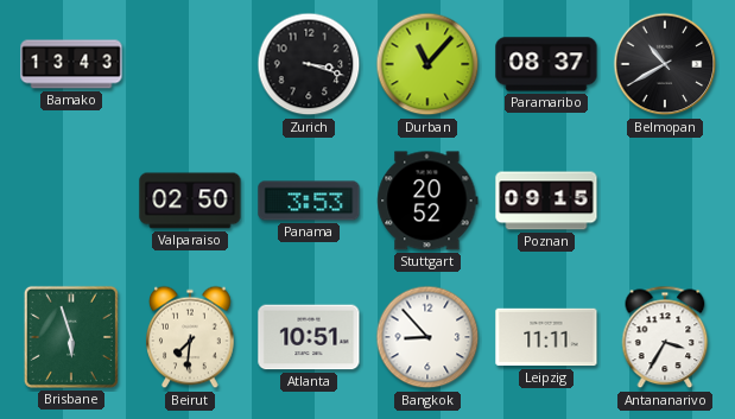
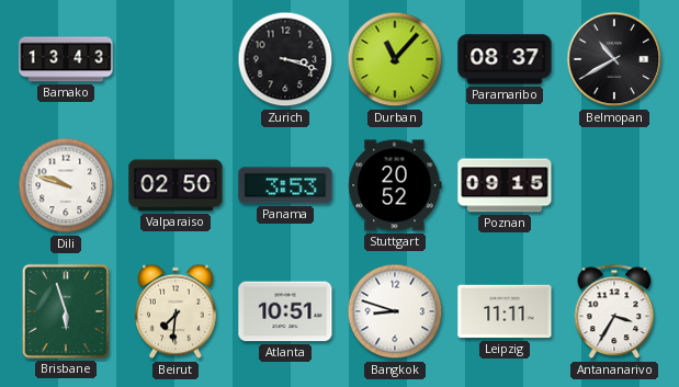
Dili: none -> 9:48 (66, 185)
Bangkok: 8:53 -> 8:48 (395, 311)
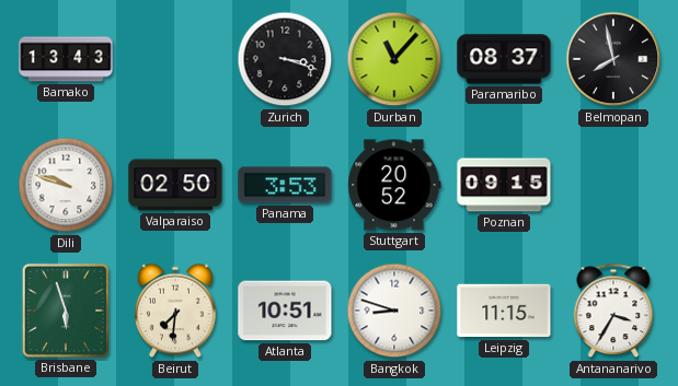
Belmopan: 10:40 -> 7:58 (613, 59)
Leipzig: 11:11 -> 11:15 (504, 311)
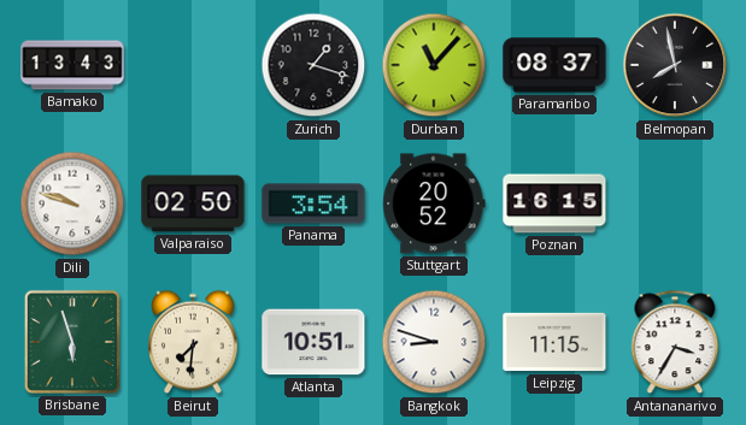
Zurich: 3:18 -> 1:18 (313, 65)
Panama: 3:53 -> 3:54 (313, 203)
Poznan: 09:15 -> 16:15 (554, 203)
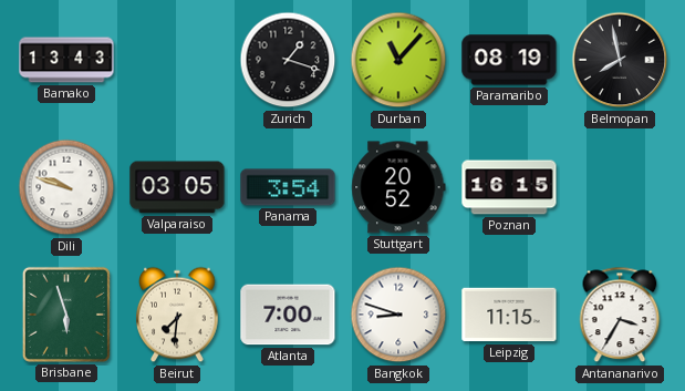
Paramaribo: 08:37 -> 08:19 (509, 60)
Valparaiso: 02:50 -> 03:05 (177, 187)
Atlanta: 10:51 -> 7:00 (288, 315)
